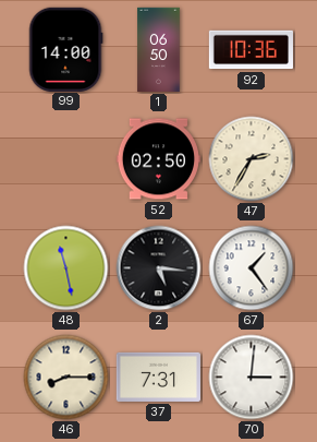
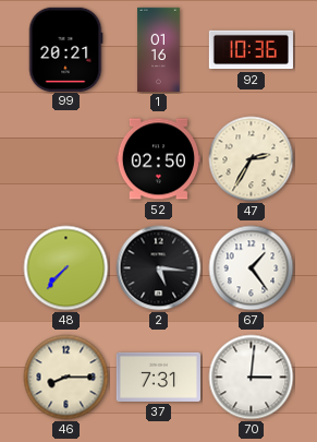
99: 14:00 -> 20:21 (65, 49)
1: 06:50 -> 01:16 (159, 50)
48: 11:28 -> 7:37 (66, 268)
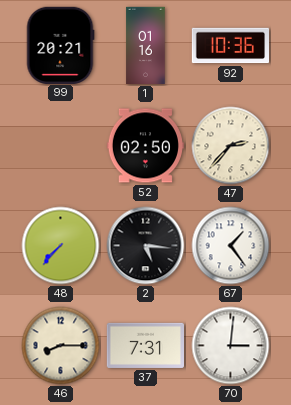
47: 2:35 -> 2:37 (231, 146)
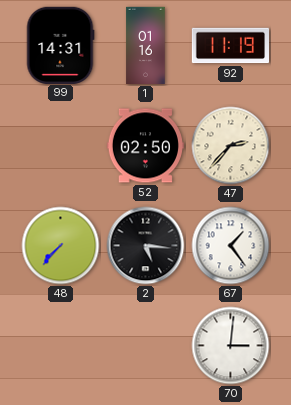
99: 20:21 -> 14:31 (60, 45)
92: 10:36 -> 11:19 (230, 46)
46: 8:15 -> none (61, 346)
37: 7:31 -> none (145, 345)
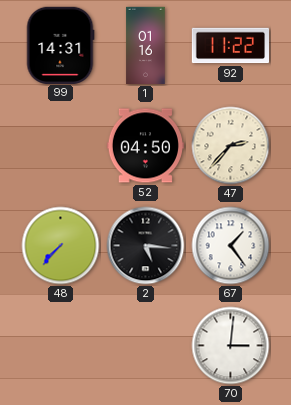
92: 11:19 -> 11:22 (230, 46)
52: 02:50 -> 04:50 (145, 146)
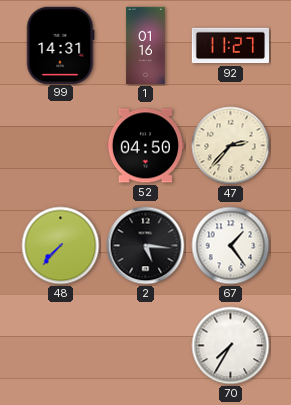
92: 11:22 -> 11:27 (230, 46)
70: 3:01 -> 7:35 (231, 346)
